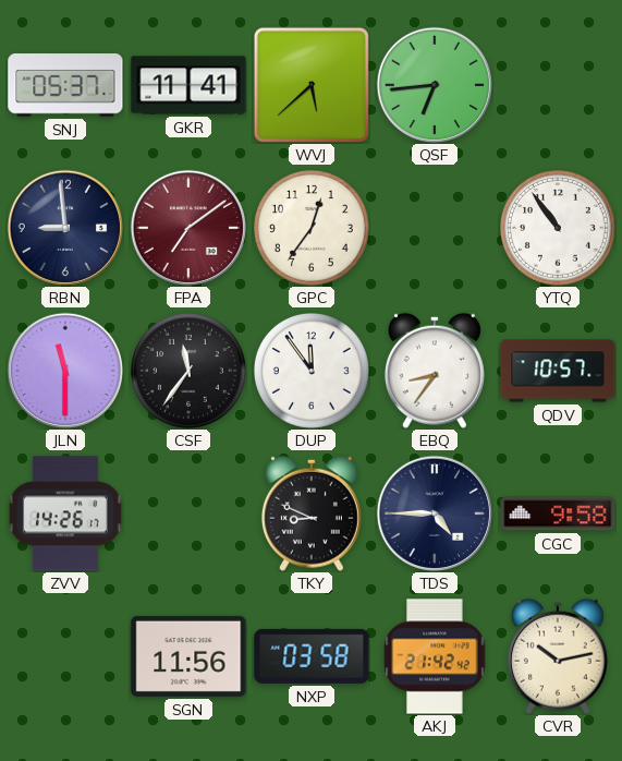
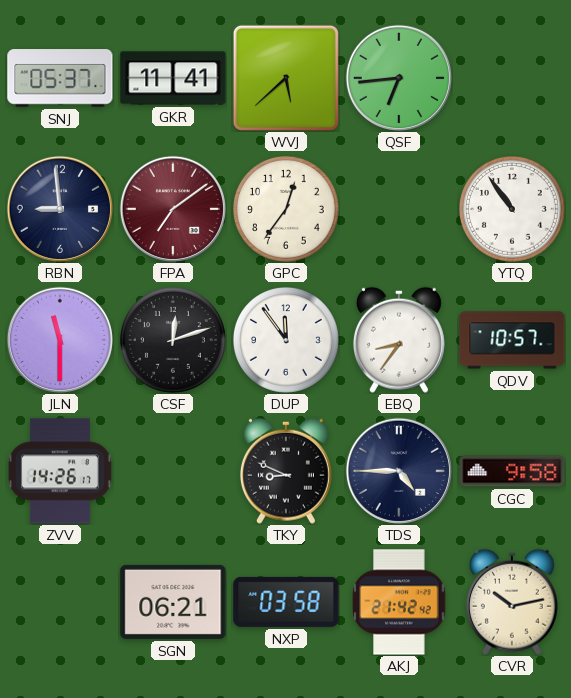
CSF: 11:36 -> 12:12 (174, 341)
SGN: 11:56 -> 06:21 (173, 602)
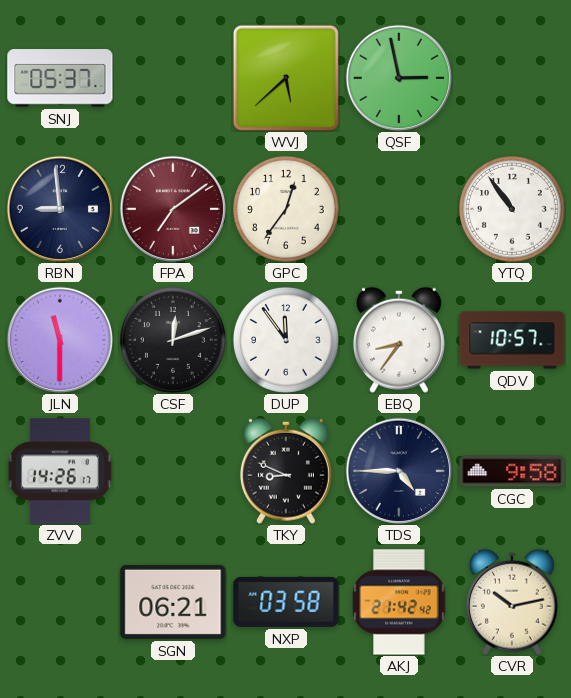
GKR: 11:41 -> none (173, 78)
QSF: 6:44 -> 2:58 (399, 78)
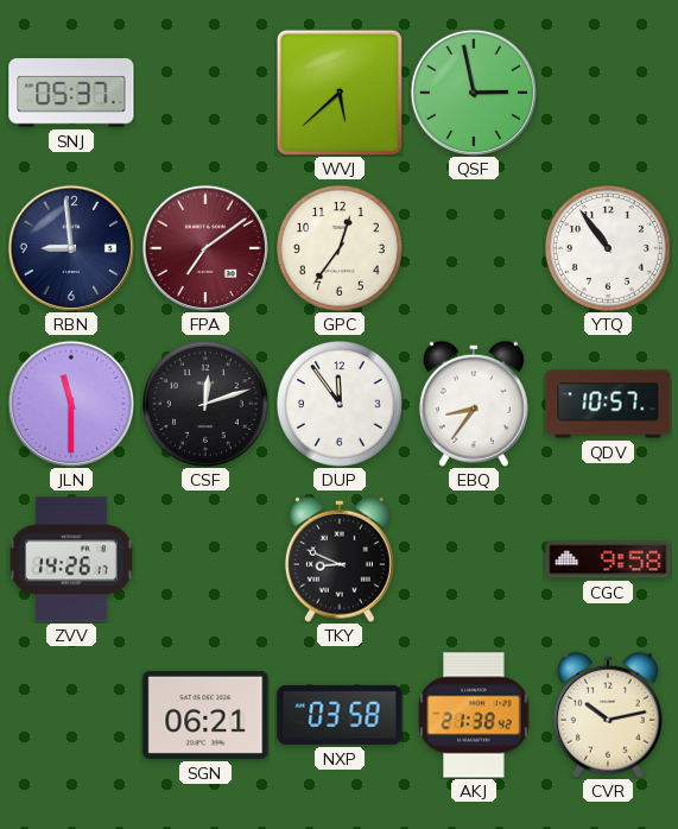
TDS: 4:45 -> none (399, 471)
AKJ: 21:42 -> 21:38 (474, 715)
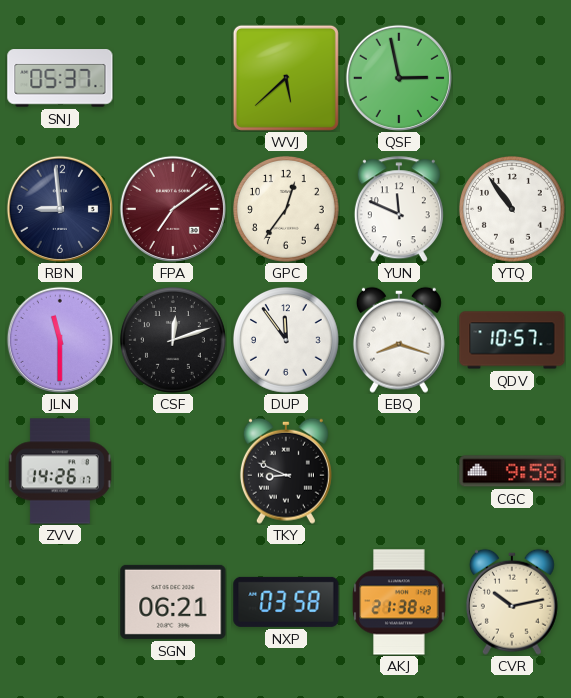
YUN: none -> 11:49 (399, 209)
EBQ: 8:36 -> 8:18 (399, 340)
